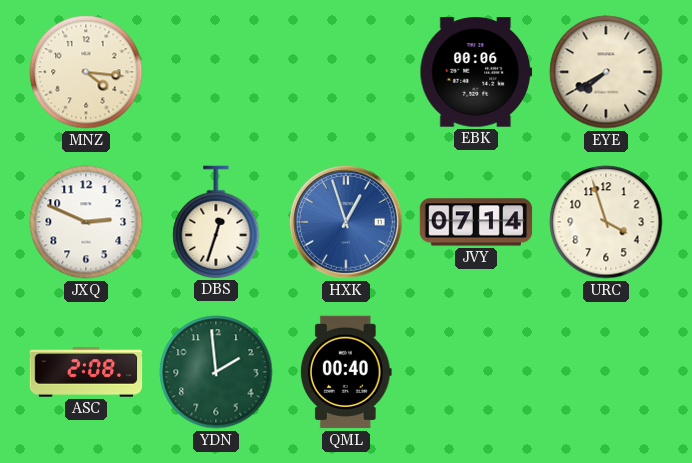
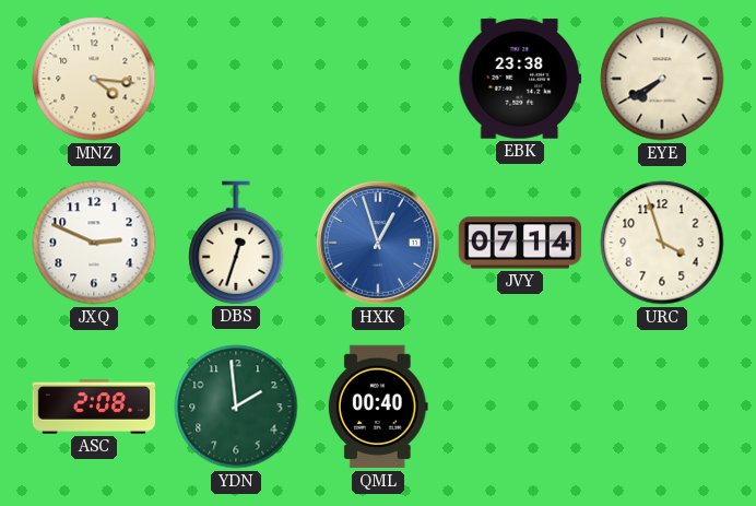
EBK: 00:06 -> 23:38 (520, 79)
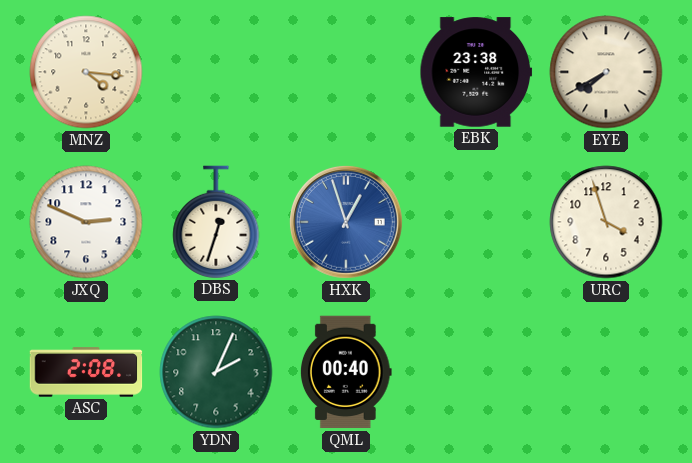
JVY: 07:14 -> none (520, 243)
YDN: 1:59 -> 2:04 (216, 372)
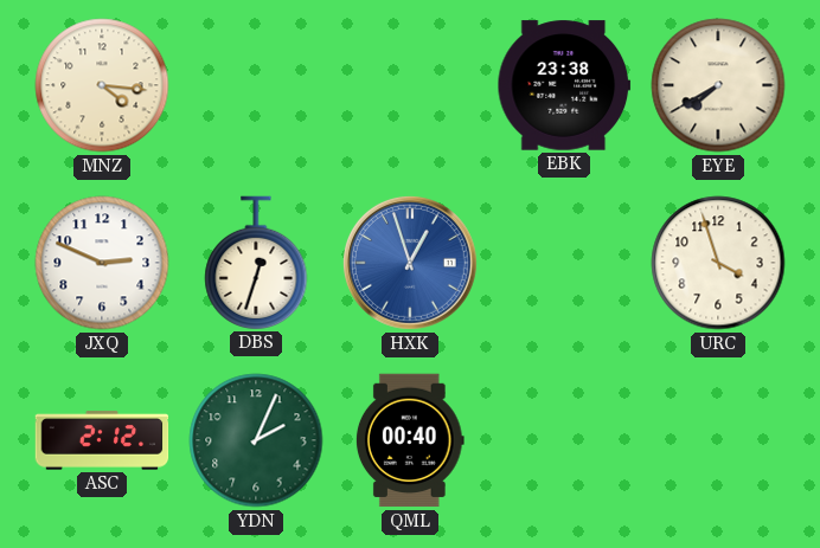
ASC: 2:08 -> 2:12 (102, 440)
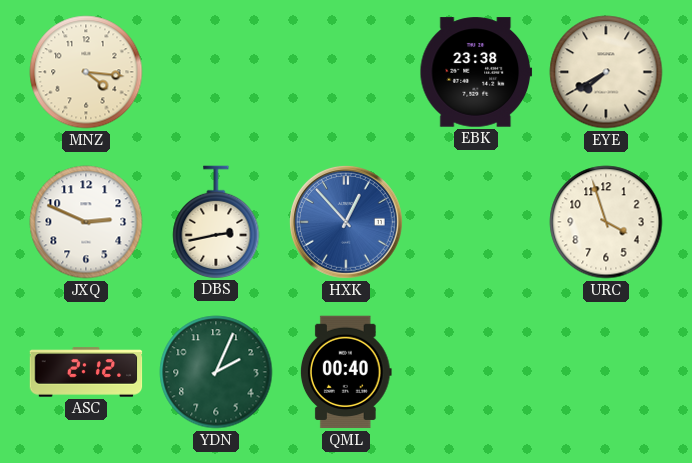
DBS: 12:33 -> 2:43 (216, 222)
HXK: 12:57 -> 12:53 (346, 222)
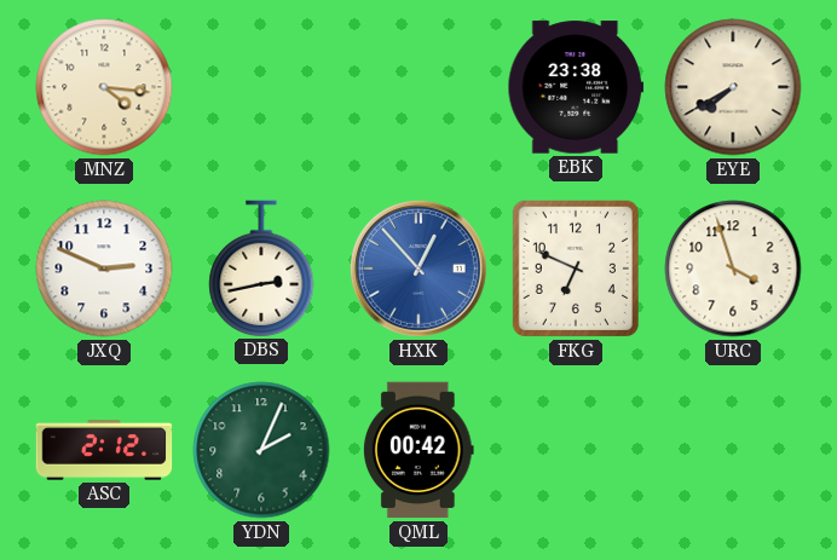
FKG: none -> 6:49 (576, 269)
QML: 00:40 -> 00:42 (418, 450)
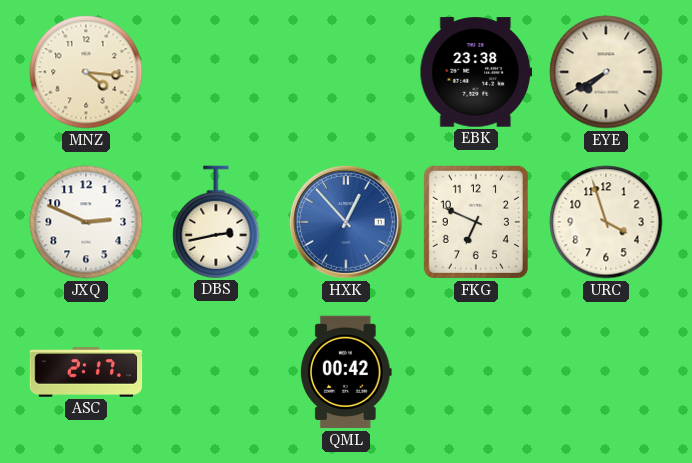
ASC: 2:12 -> 2:17 (86, 372)
YDN: 2:04 -> none (261, 450)
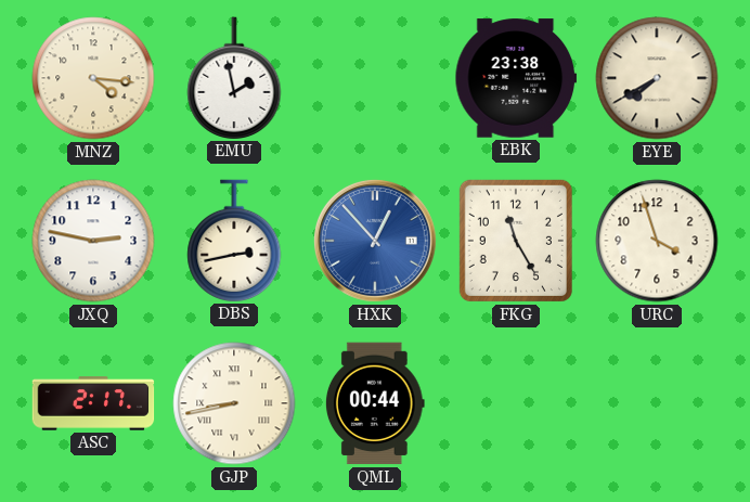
EMU: none -> 1:58 (234, 78)
JXQ: 2:49 -> 2:47 (93, 241)
FKG: 6:49 -> 11:25 (516, 241)
GJP: none -> 8:43 (234, 403)
QML: 00:42 -> 00:44 (375, 403)
